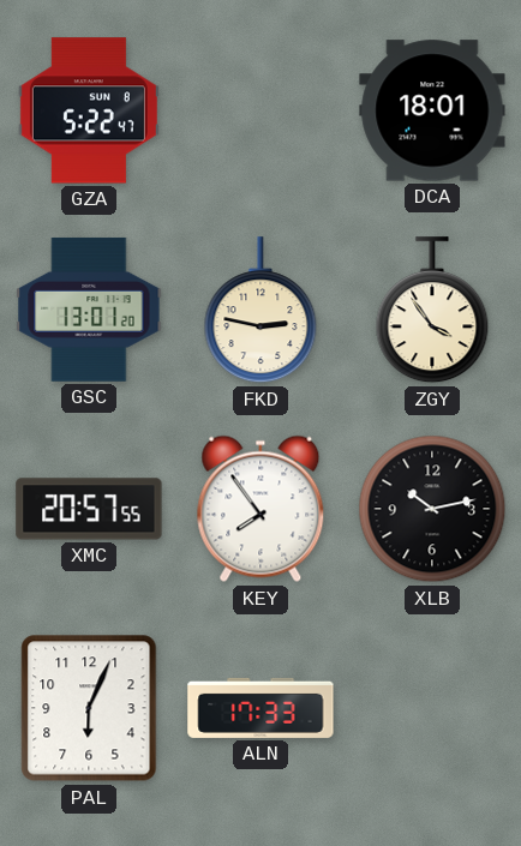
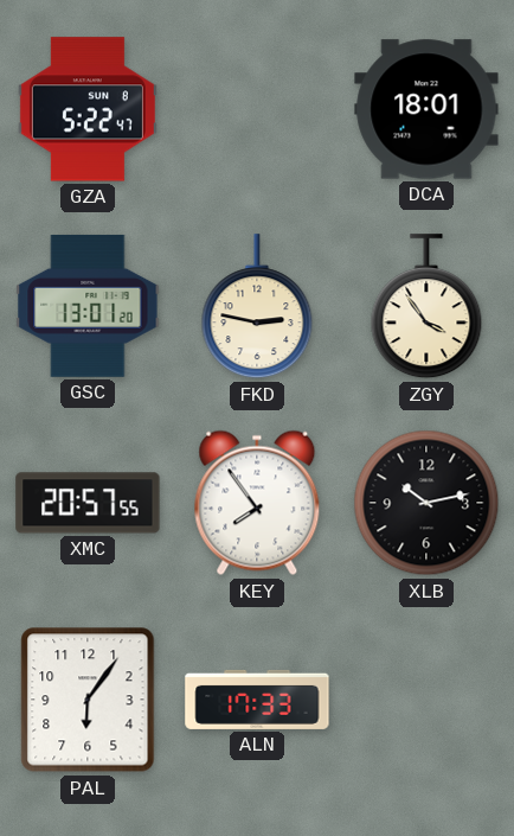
PAL: 6:04 -> 6:06 (88, 700)
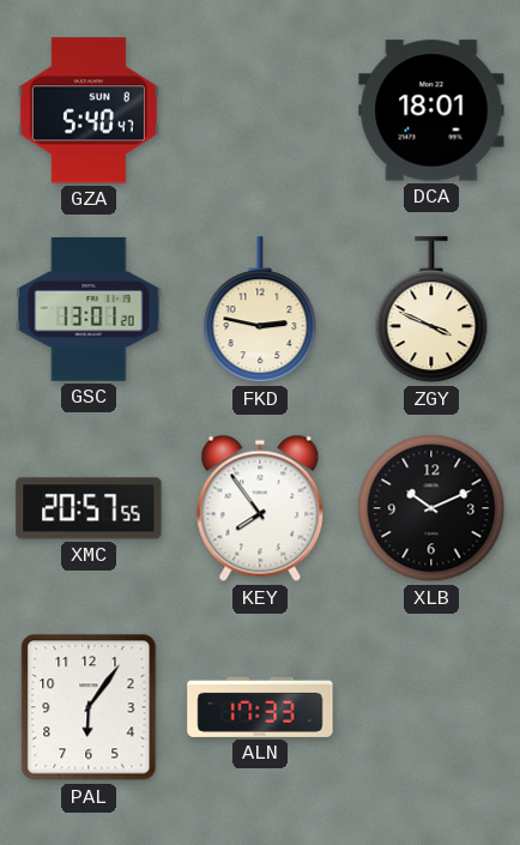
GZA: 5:22 -> 5:40 (89, 110)
ZGY: 3:54 -> 3:49 (431, 310)
XLB: 10:13 -> 10:11 (431, 508)
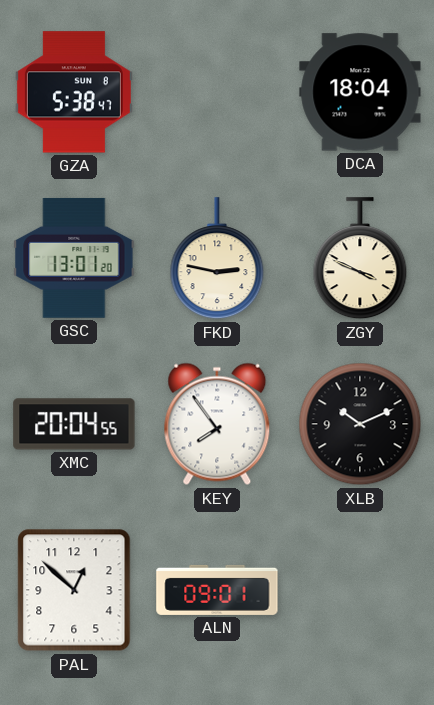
GZA: 5:40 -> 5:38 (74, 92)
DCA: 18:01 -> 18:04 (360, 92)
XMC: 20:57 -> 20:04 (74, 424)
PAL: 6:06 -> 12:52 (74, 590)
ALN: 17:33 -> 09:01 (217, 590)
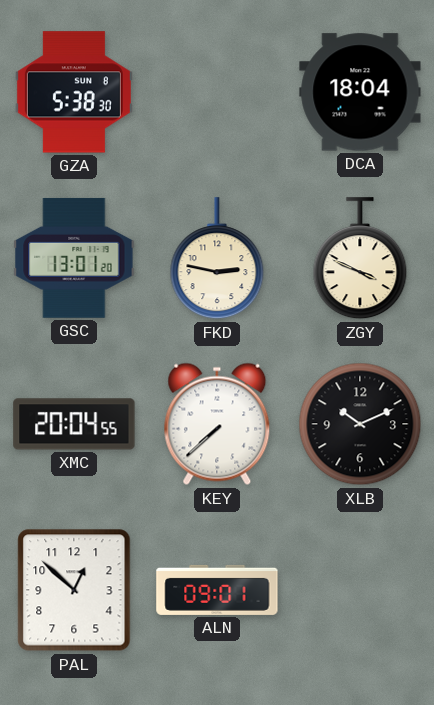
GZA: 5:38:47 -> 5:38:30 (74, 92)
KEY: 7:54 -> 7:38 (217, 424)
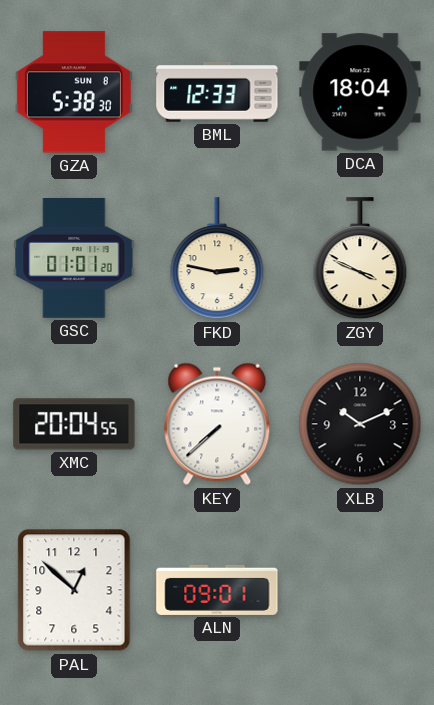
BML: none -> 12:33 (217, 92)
GSC: 13:01 -> 01:01 (74, 258)
